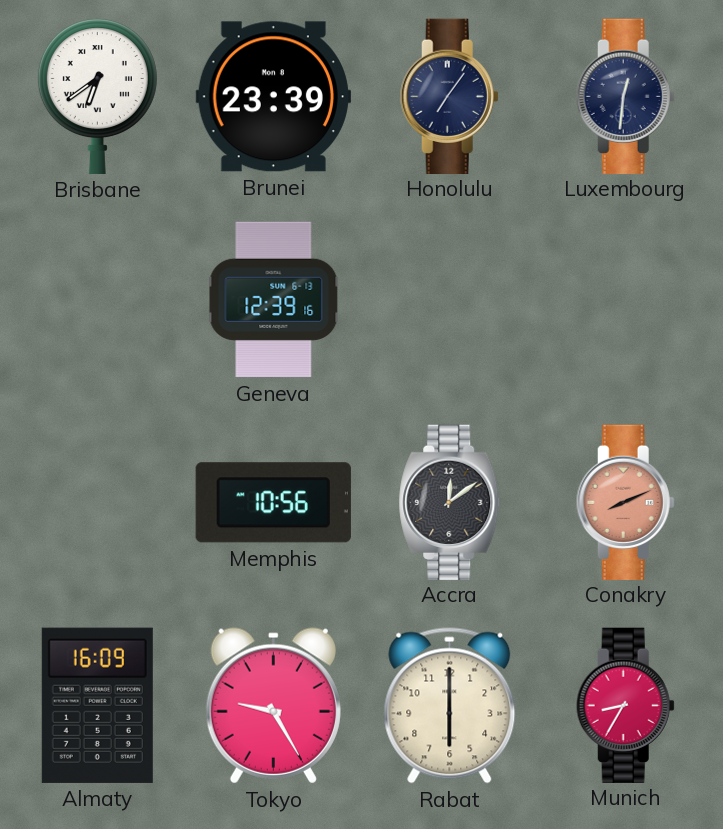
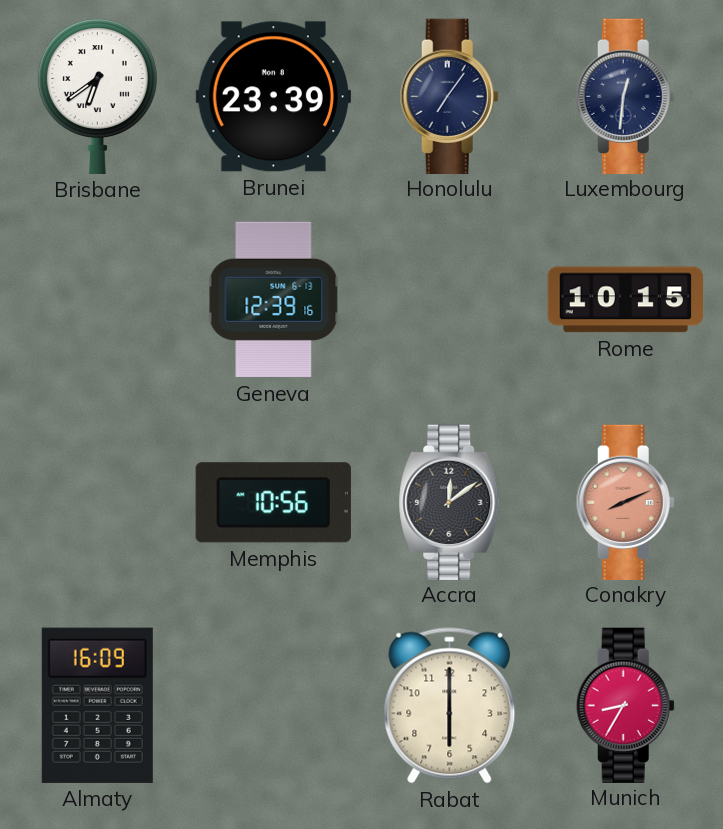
Rome: none -> 10:15 (625, 300)
Tokyo: 9:25 -> none (273, 706)
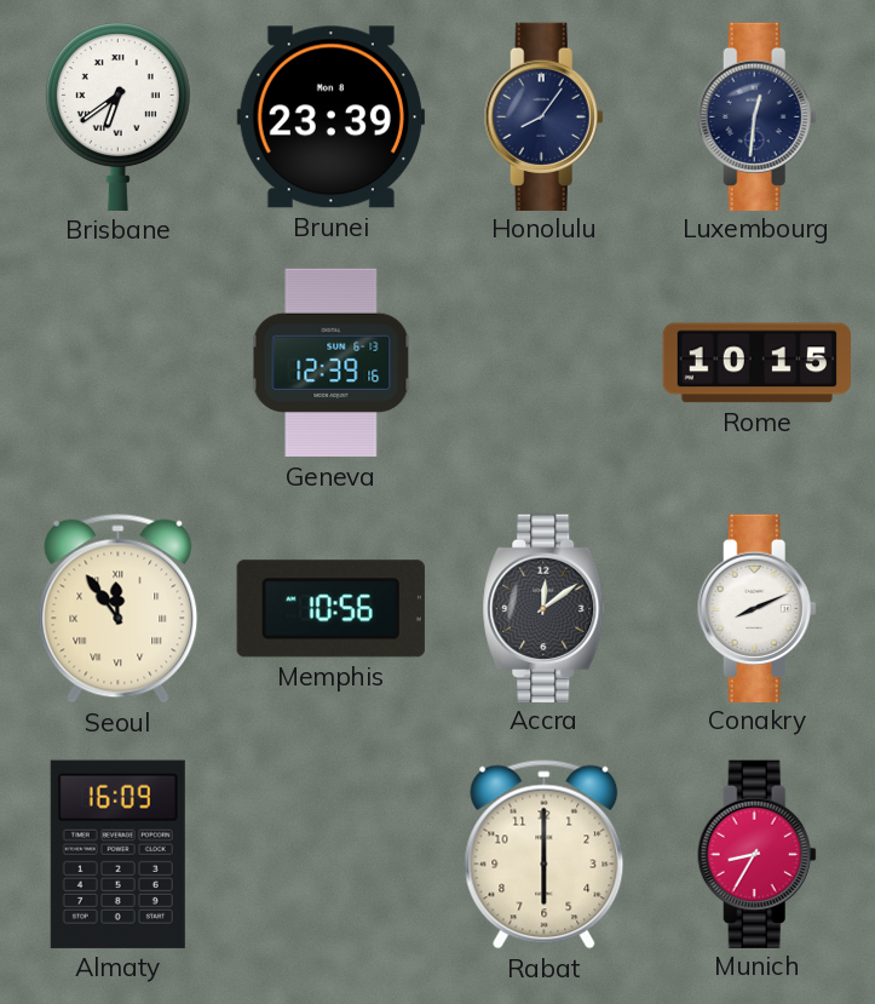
Honolulu: 7:06 -> 8:06 (543, 116)
Seoul: none -> 11:54 (119, 609)
Conakry dial: salmon -> white (756, 608)
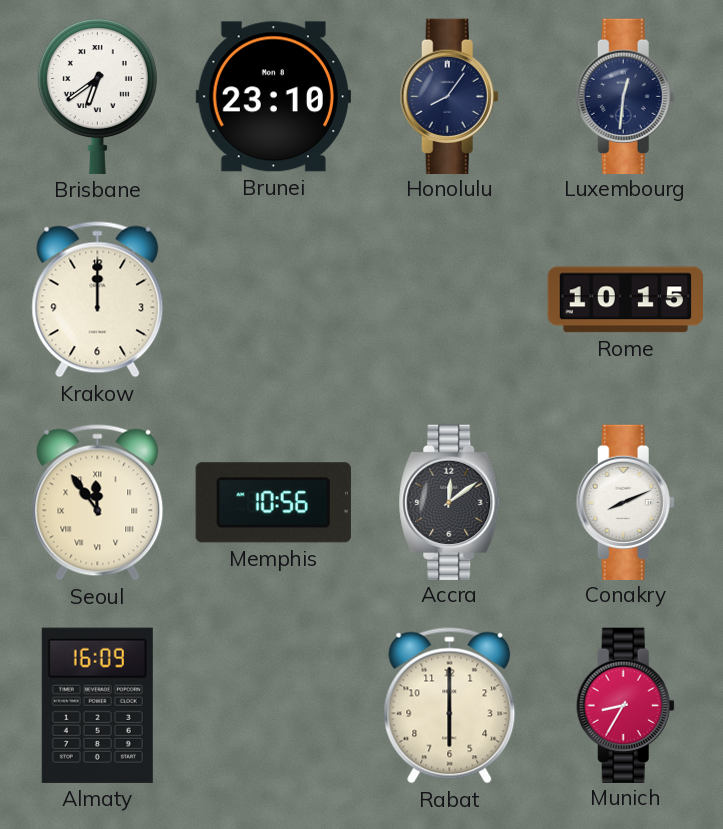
Brunei: 23:39 -> 23:10 (273, 97)
Krakow: none -> 12:00 (98, 300)
Geneva: 12:39 -> none (332, 363)
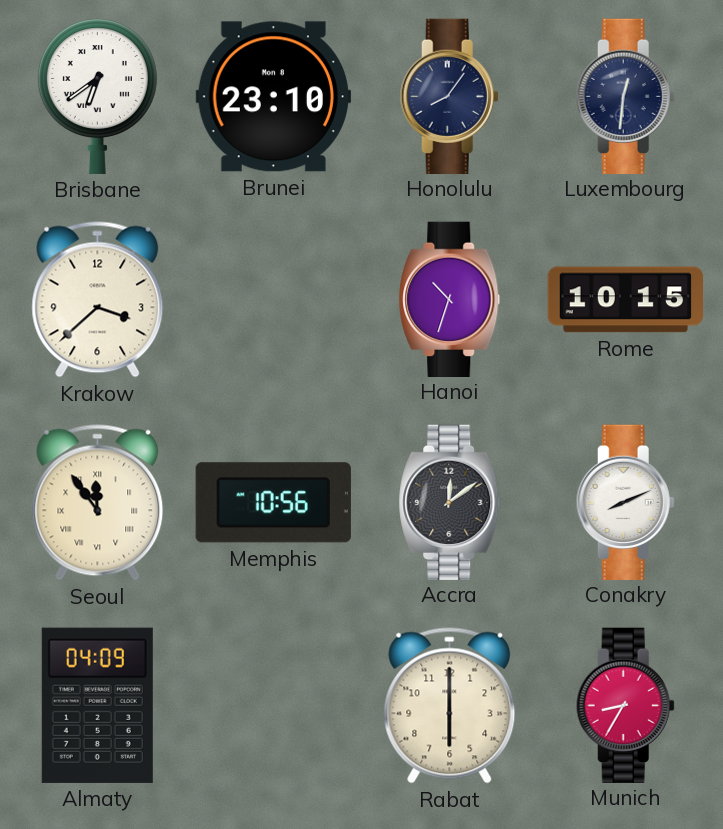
Krakow: 12:00 -> 3:38 (98, 300)
Hanoi: none -> 10:33 (450, 299)
Almaty: 16:09 -> 04:09 (97, 705)
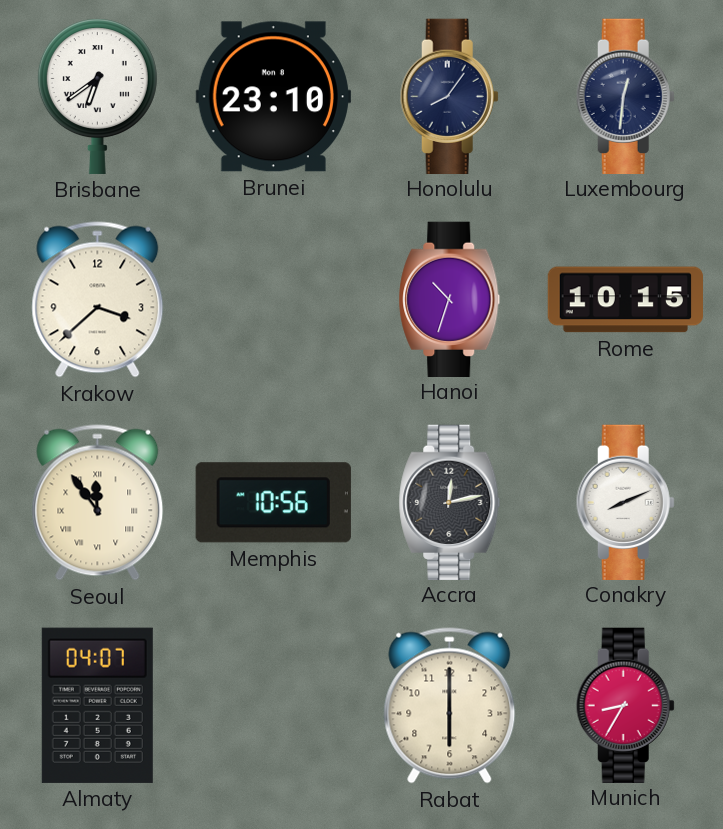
Accra: 12:09 -> 12:13 (450, 502)
Almaty: 04:09 -> 04:07 (97, 705)
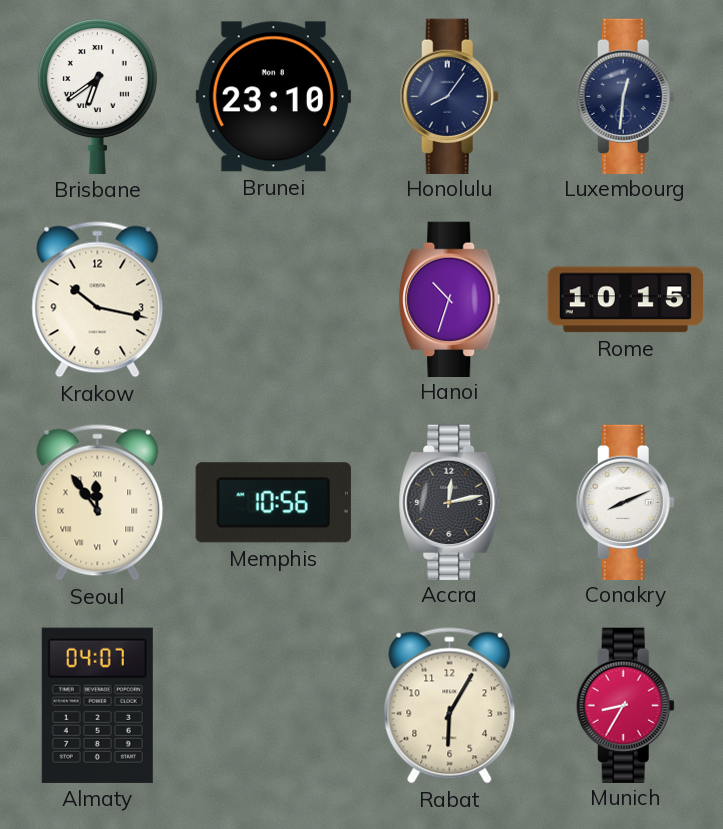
Krakow: 3:38 -> 10:17 (98, 300)
Rabat: 6:00 -> 6:05 (450, 706)
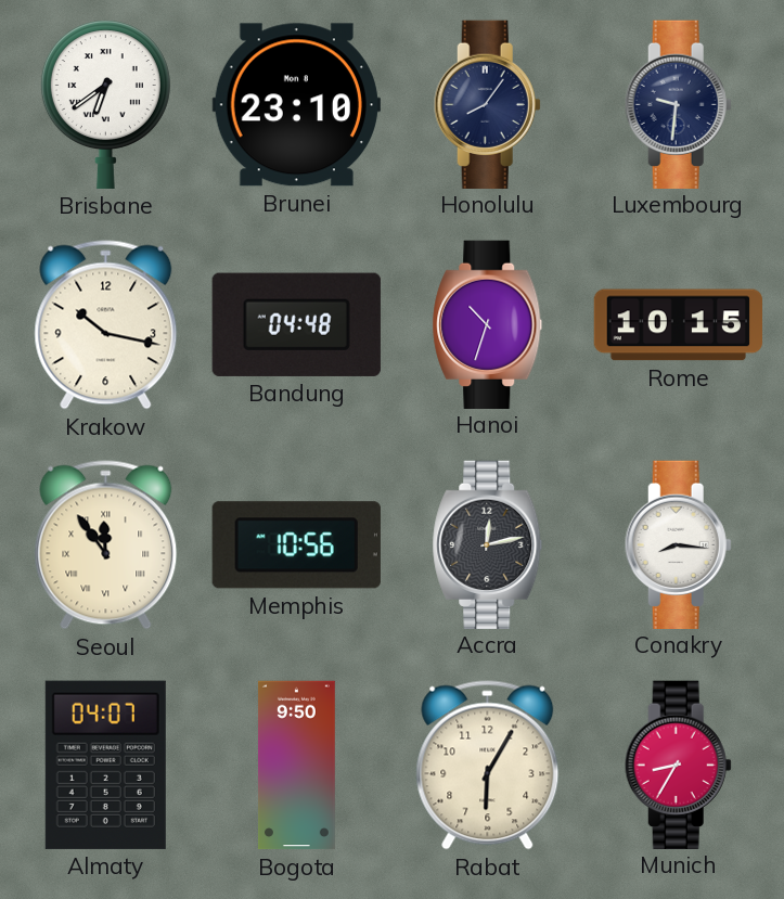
Luxembourg: 12:31 -> 9:31 (678, 104)
Bandung: none -> 04:48 (296, 324)
Conakry: 8:11 -> 8:16 (678, 544)
Bogota: none -> 9:50 (297, 766)
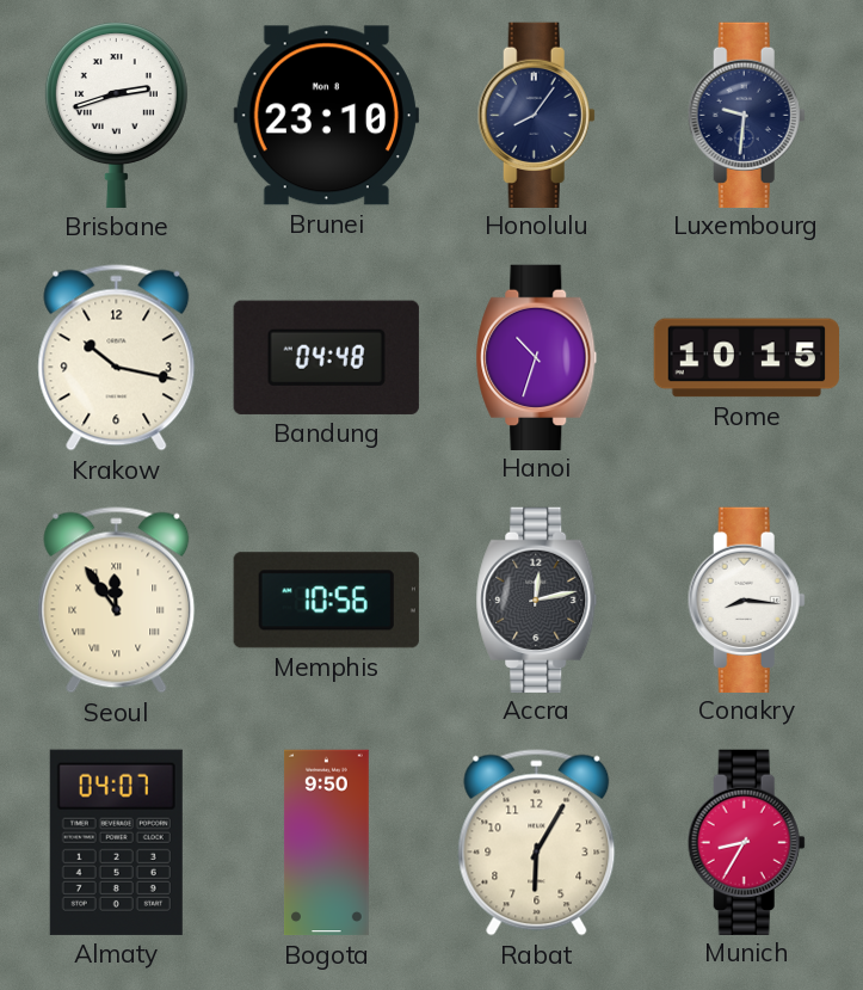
Brisbane: 6:39 -> 2:42 (116, 115)
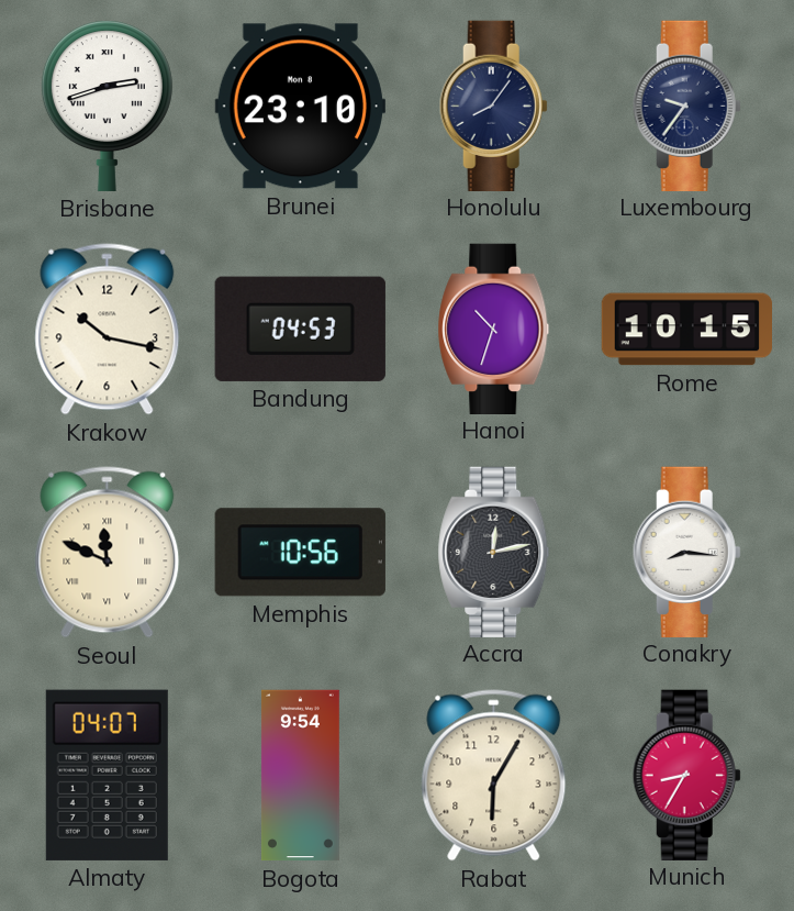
Luxembourg: 9:31 -> 9:36 (686, 105)
Bandung: 04:48 -> 04:53 (300, 329)
Seoul: 11:54 -> 11:49 (108, 553)
Bogota: 9:50 -> 9:54 (301, 776)
